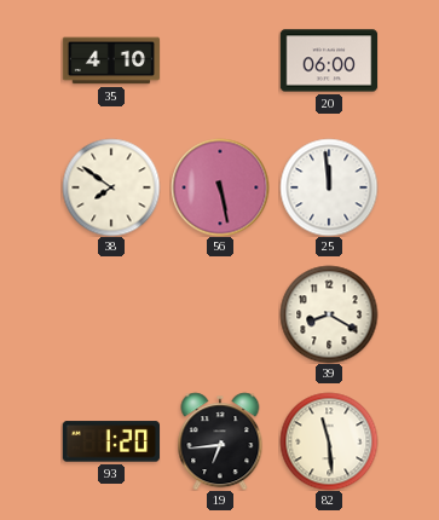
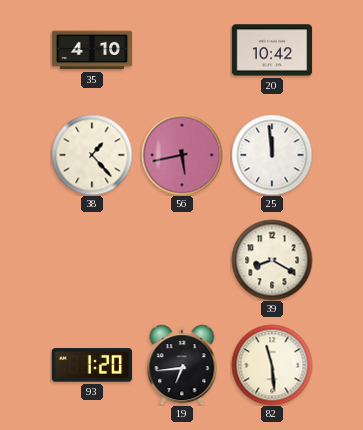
20: 06:00 -> 10:42 (272, 50)
38: 7:51 -> 1:23 (92, 155)
56: 5:28 -> 5:43 (182, 155)
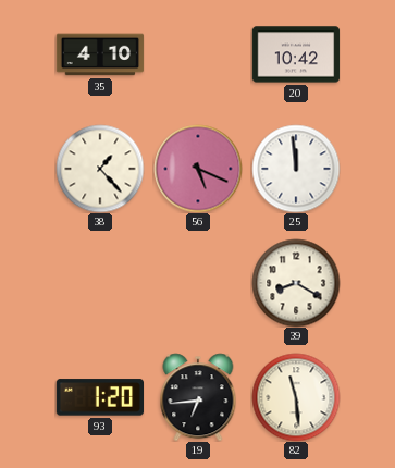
56: 5:43 -> 5:19 (198, 169)
